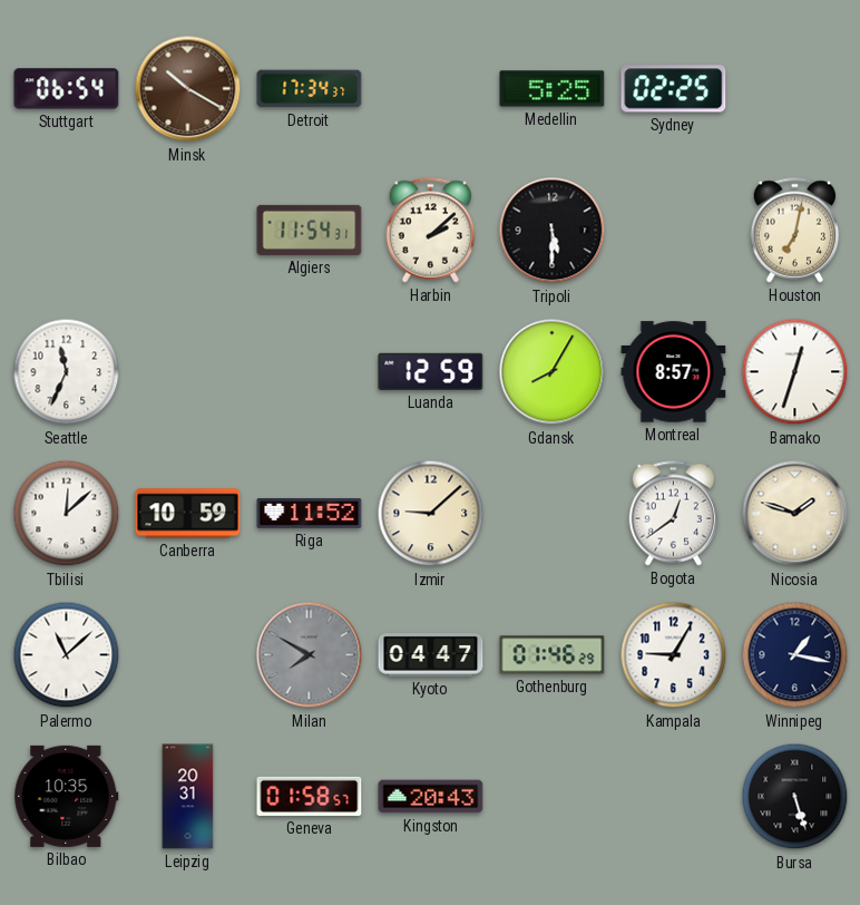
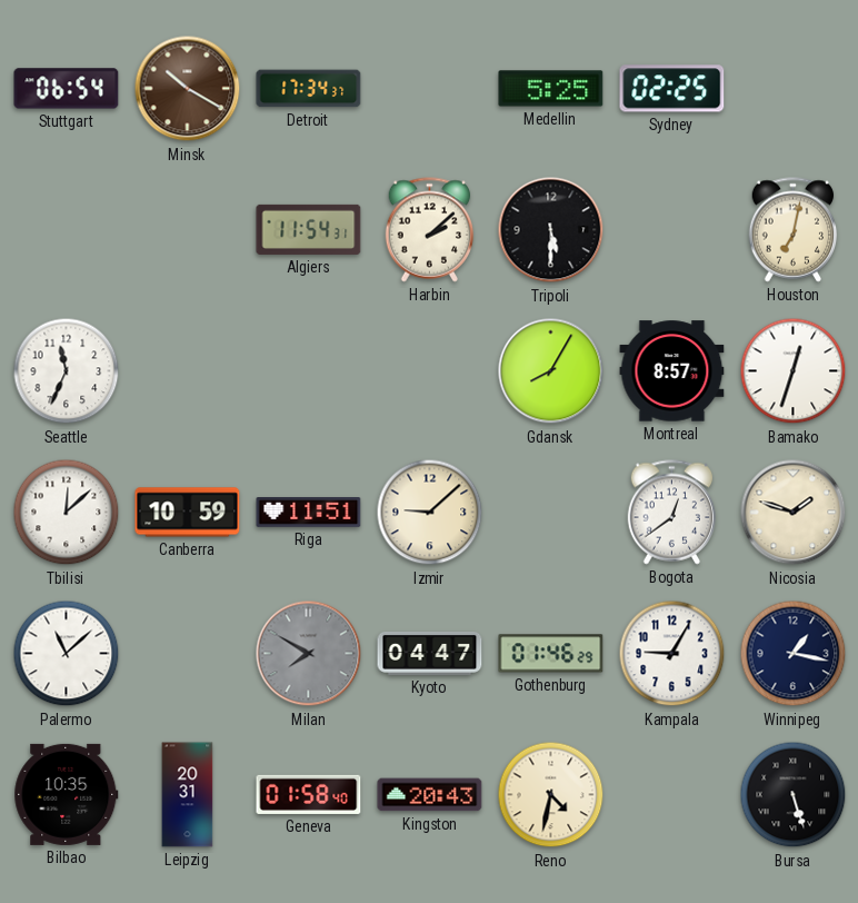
Luanda: 12:59 -> none (431, 371)
Riga: 11:52 -> 11:51 (309, 513)
Geneva: 01:58:57 -> 01:58:40 (309, 794)
Reno: none -> 4:32 (551, 795)
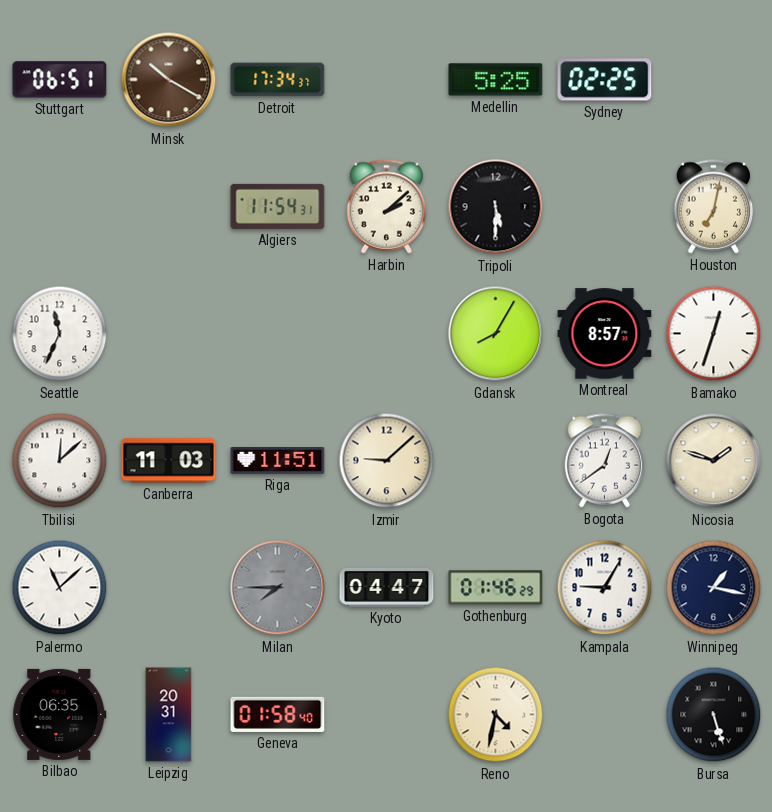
Stuttgart: 06:54 -> 06:51 (60, 80)
Canberra: 10:59 -> 11:03 (169, 461)
Milan: 7:50 -> 7:45 (278, 588)
Bilbao: 10:35 -> 06:35 (60, 714)
Kingston: 20:43 -> none (430, 795)
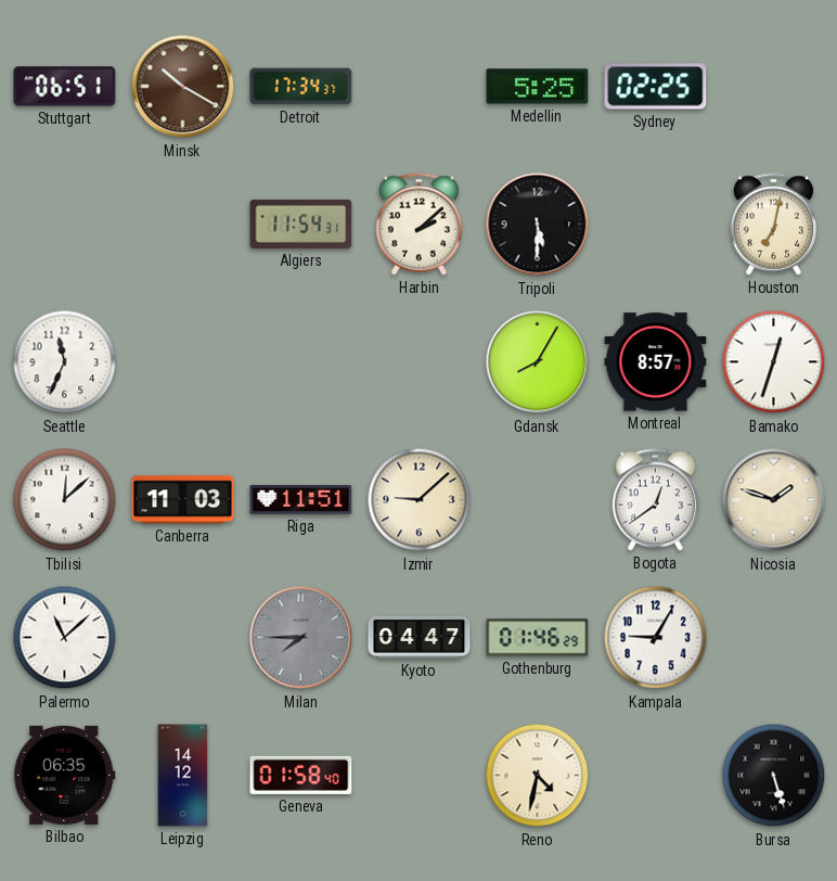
Winnipeg: 1:17 -> none (714, 588)
Leipzig: 20:31 -> 14:12 (183, 776)
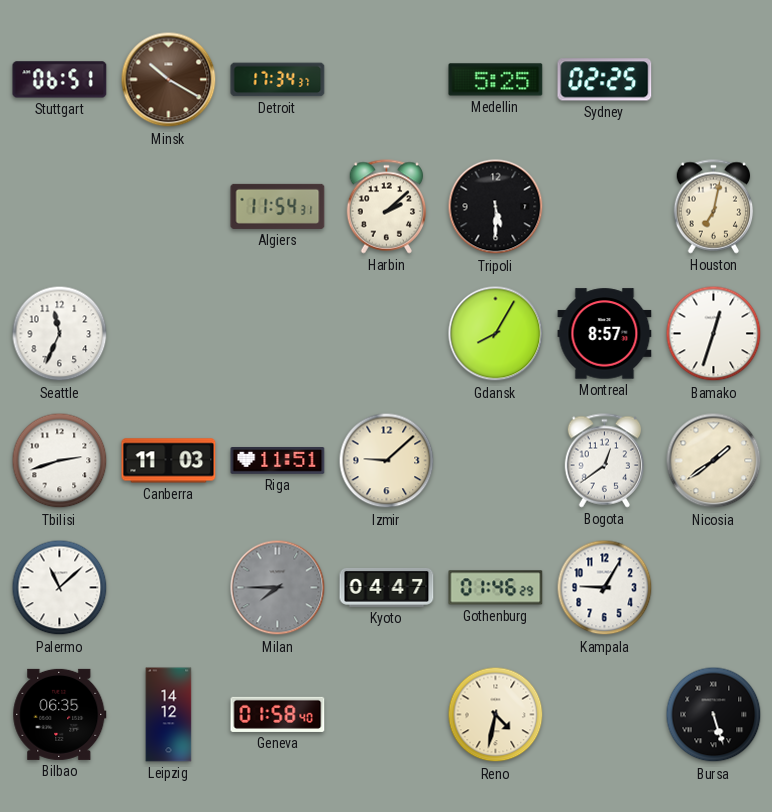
Tbilisi: 12:08 -> 2:42 (60, 461)
Nicosia: 1:48 -> 1:39 (714, 461)
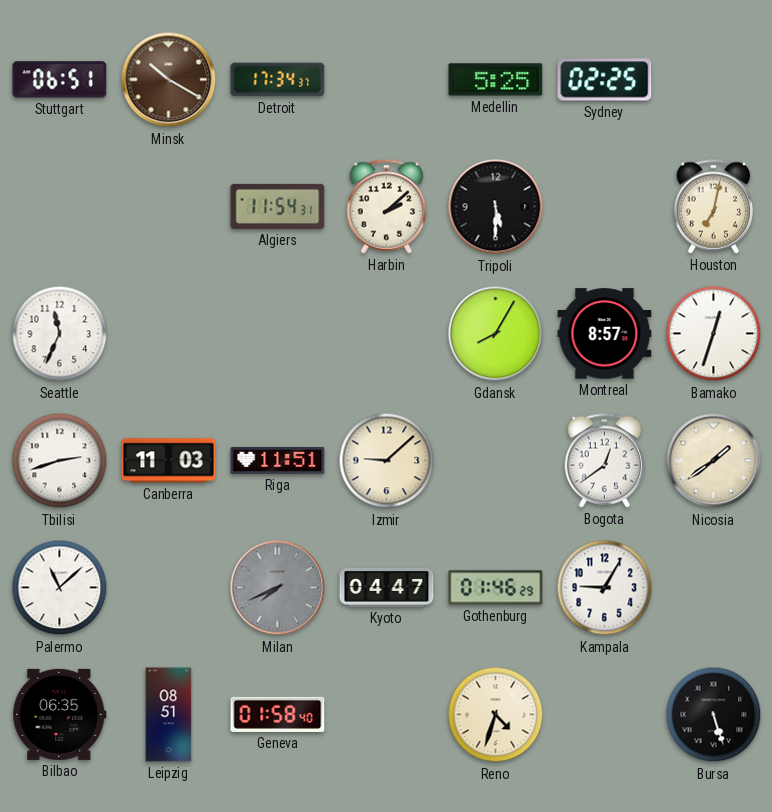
Milan: 7:45 -> 7:41 (278, 588)
Leipzig: 14:12 -> 08:51 (169, 715)
Reno: 4:32 -> 4:33 (496, 715)
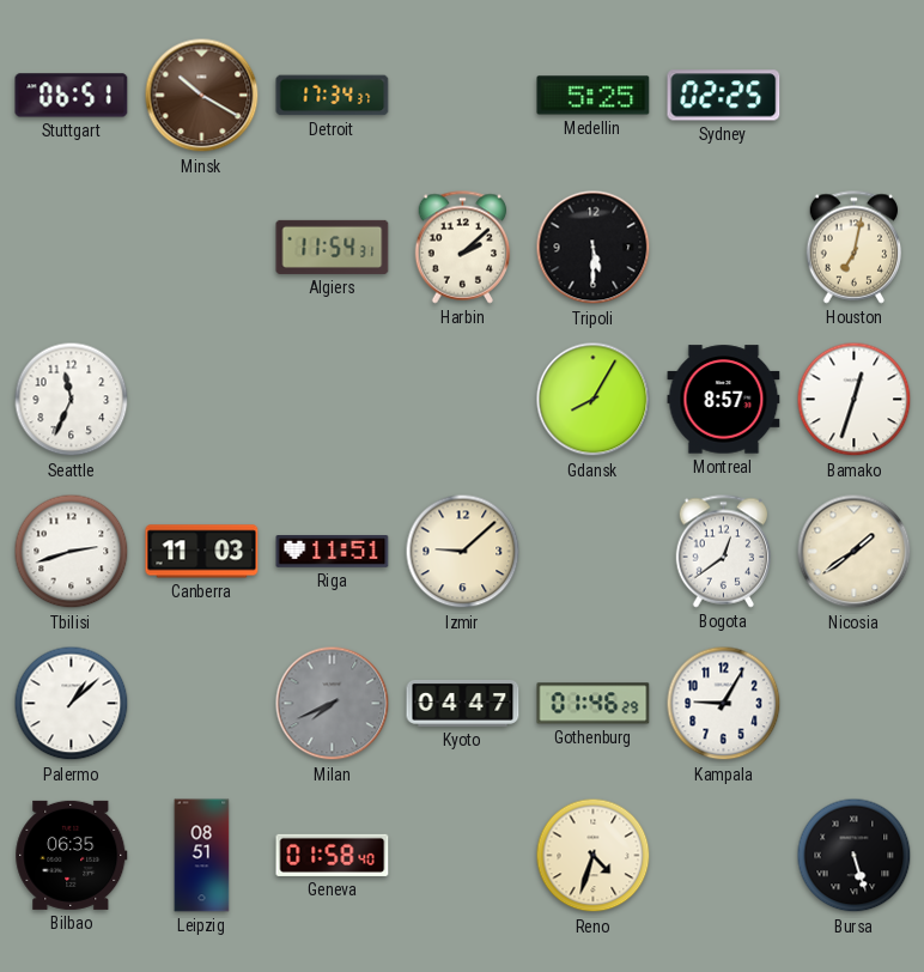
Palermo: 11:08 -> 1:08 (72, 704)
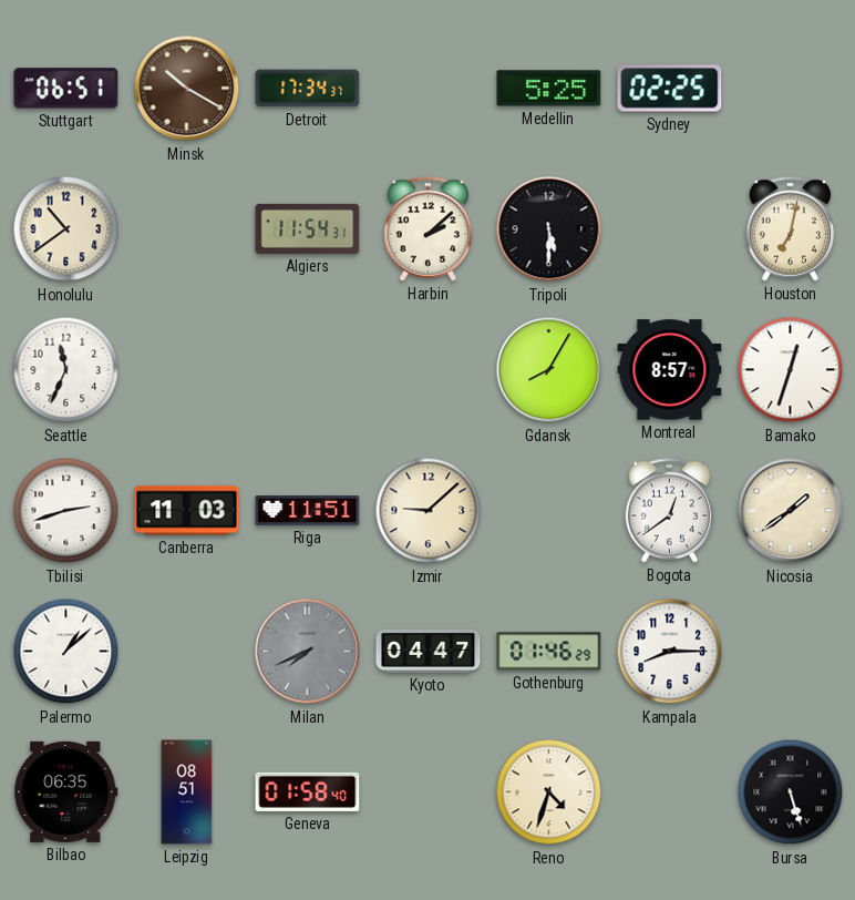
Honolulu: none -> 10:39 (66, 229)
Kampala: 9:05 -> 8:15 (670, 652)
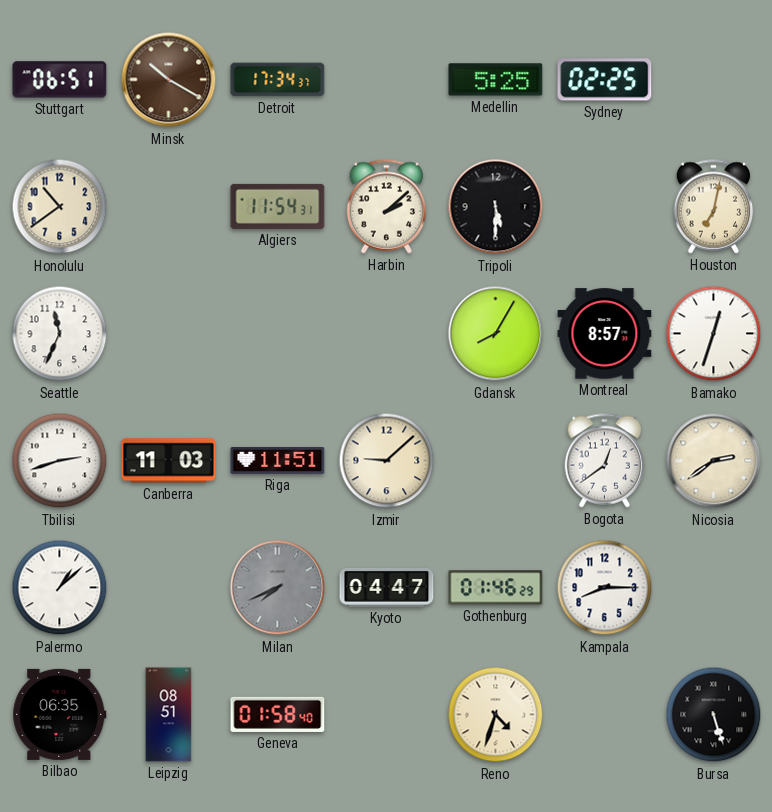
Nicosia: 1:39 -> 2:39 (714, 461)
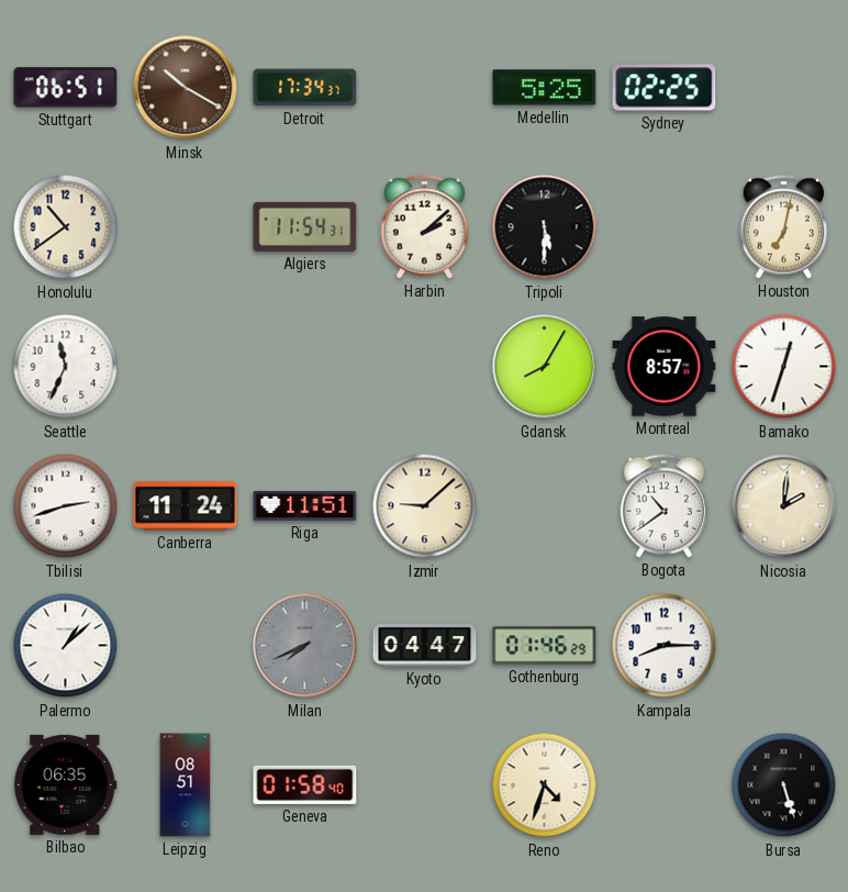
Canberra: 11:03 -> 11:24 (186, 506)
Bogota: 12:39 -> 10:39 (665, 506)
Nicosia: 2:39 -> 2:01 (784, 506)
